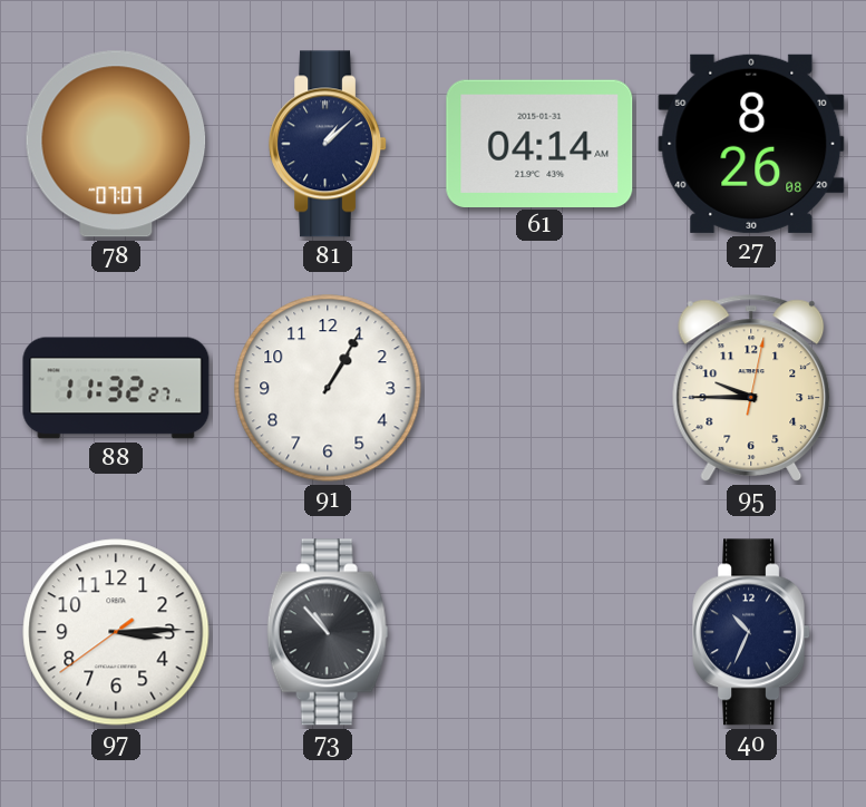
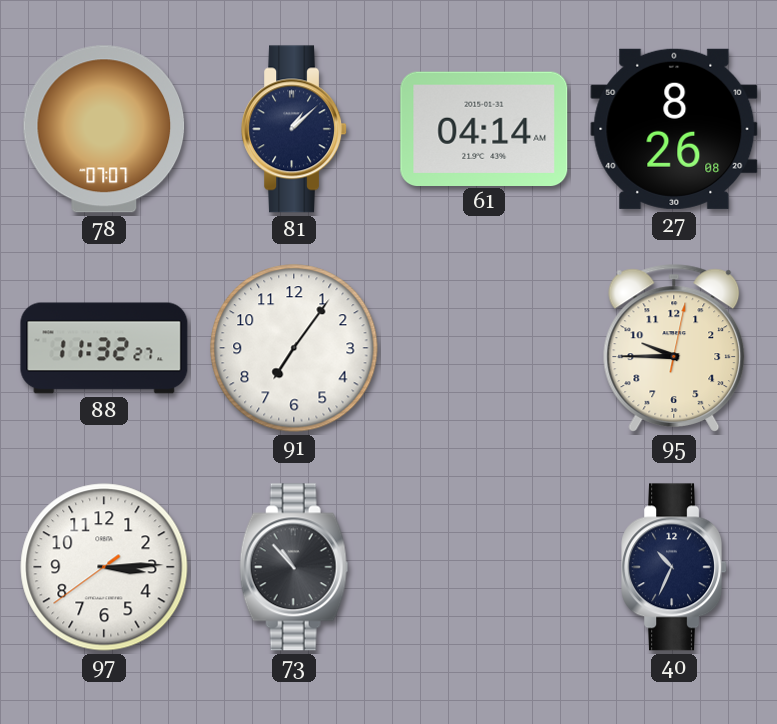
91: 1:05 -> 7:06 (294, 348)
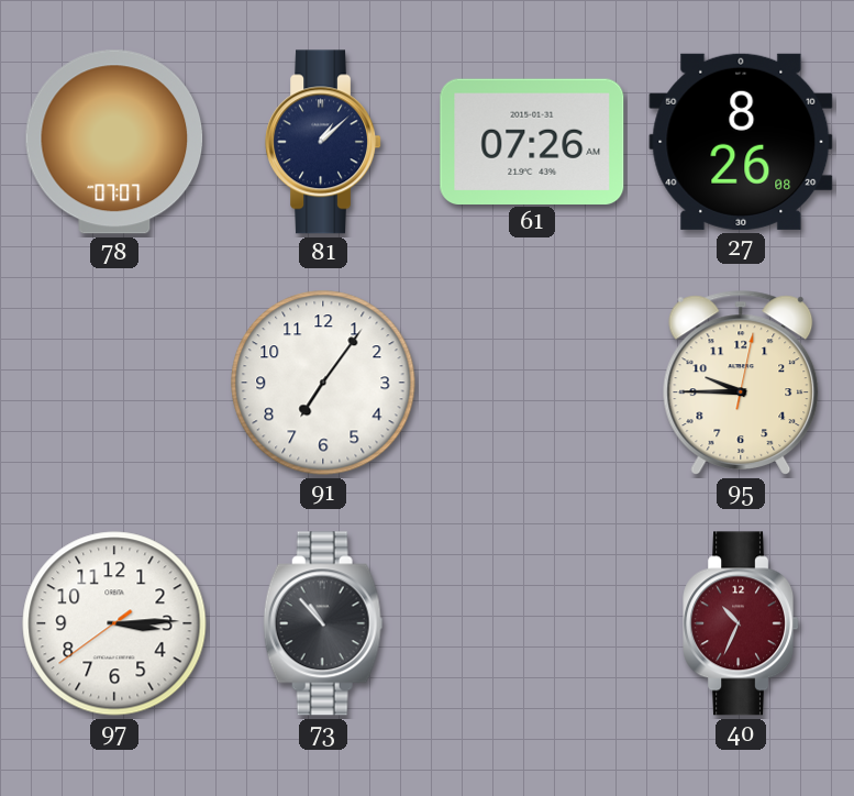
61: 04:14 -> 07:26 (532, 141)
88: 11:32 -> none (104, 348)
40 dial: navy -> burgundy (742, 623)
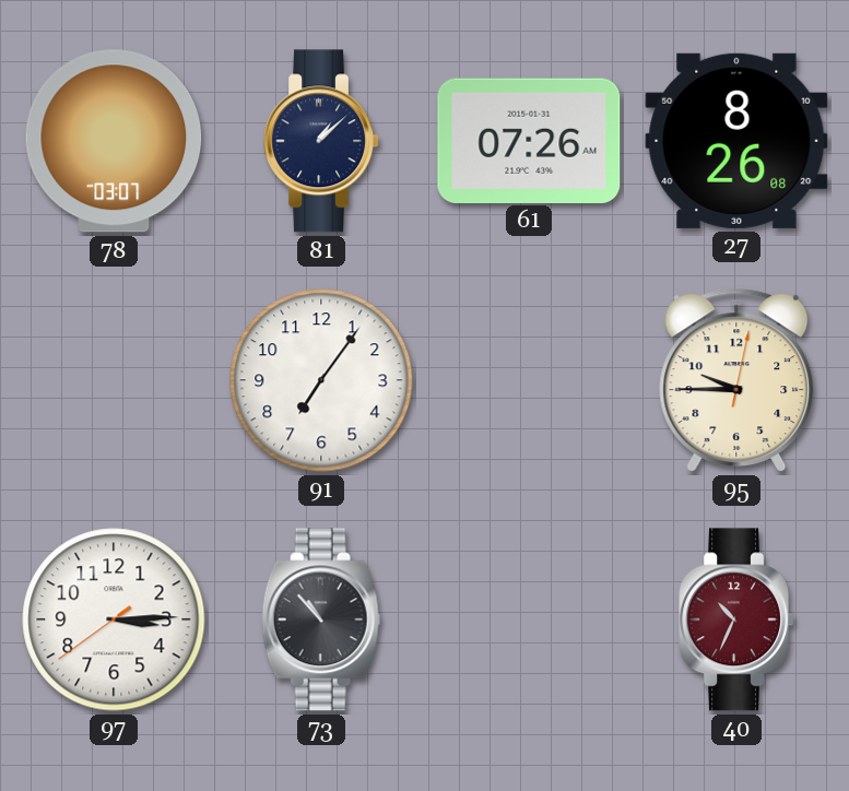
78: 07:07 -> 03:07 (114, 141)
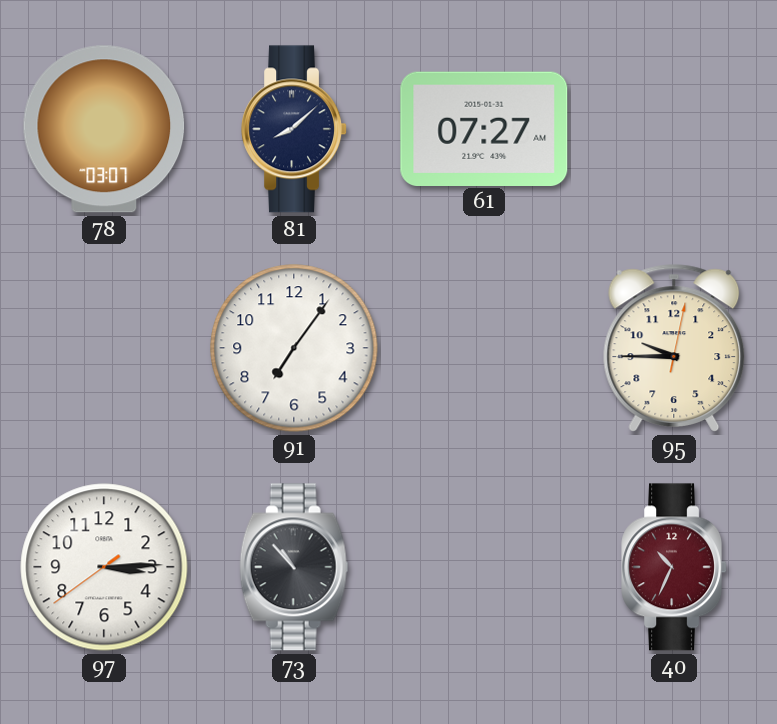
81: 1:08 -> 8:08 (295, 129)
61: 07:26 -> 07:27 (484, 128)
27: 8:26 -> none (736, 141)
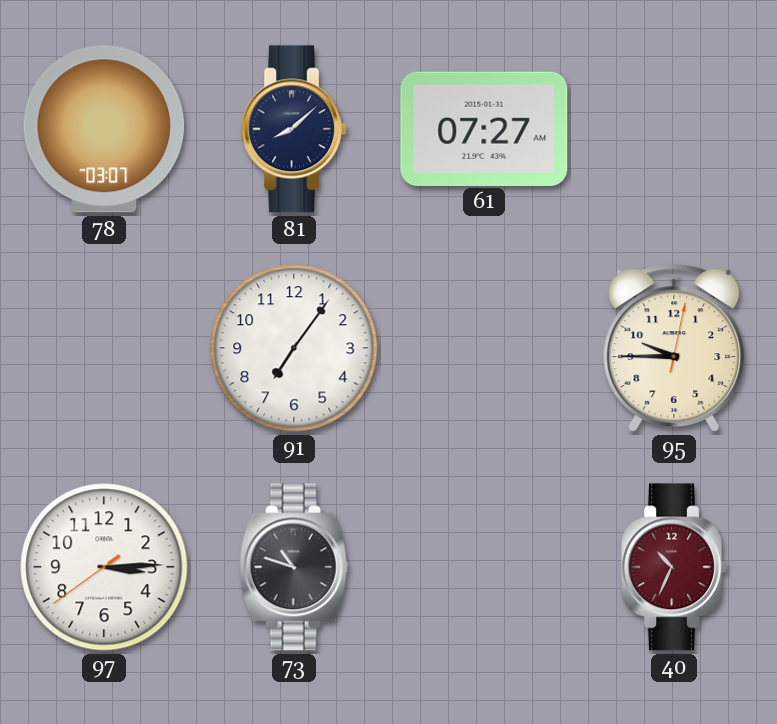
73: 10:53 -> 10:48 (294, 567)
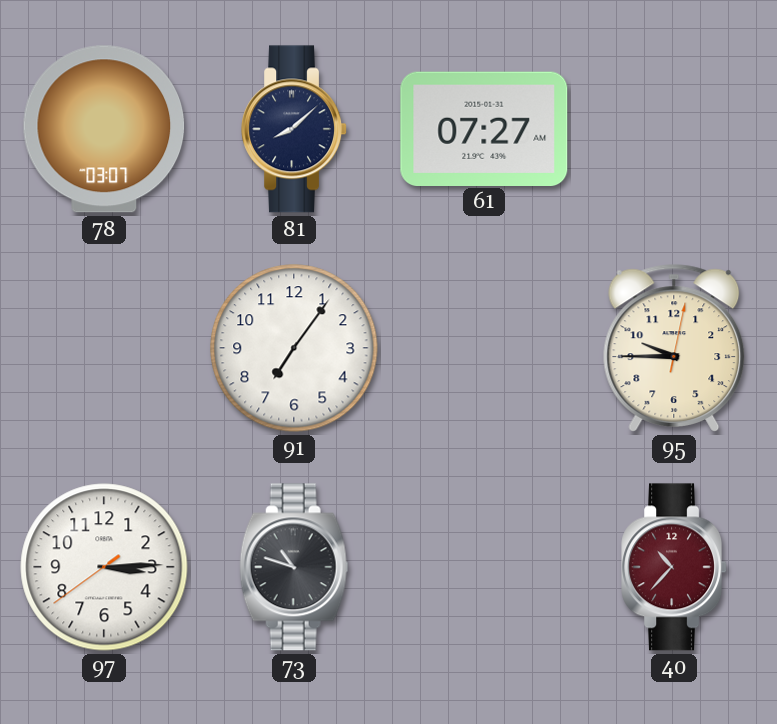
40: 10:34 -> 10:37 (675, 567)
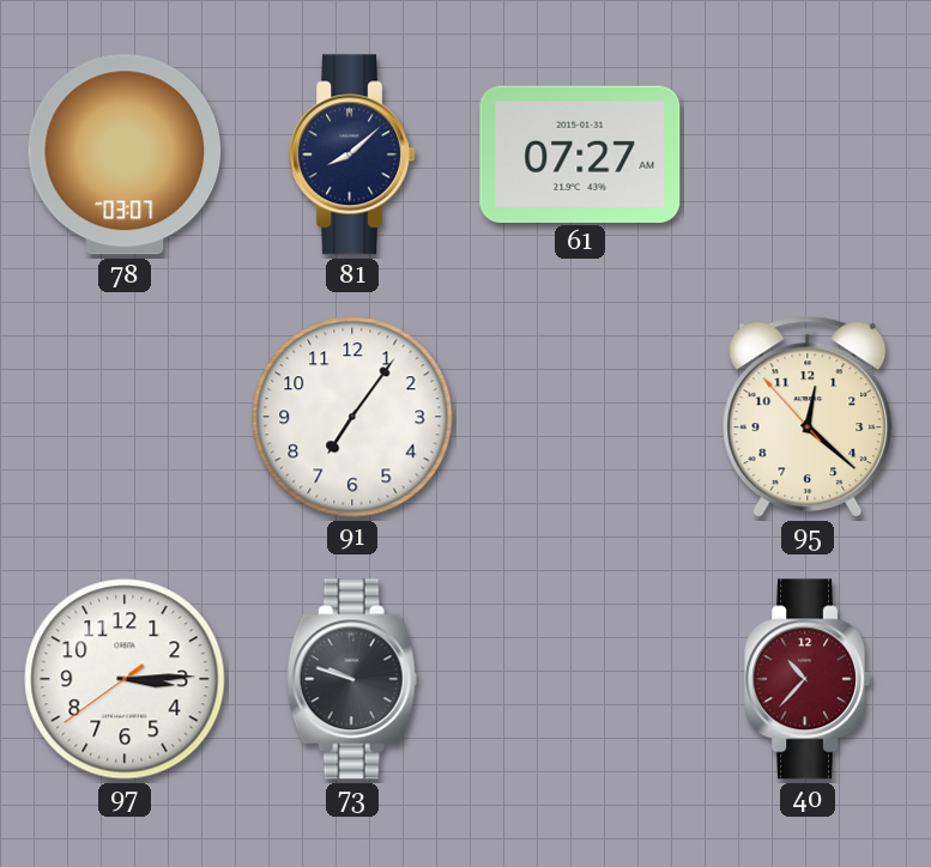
95: 9:45 -> 12:21 (808, 417)
73: 10:48 -> 9:48 (352, 679)
